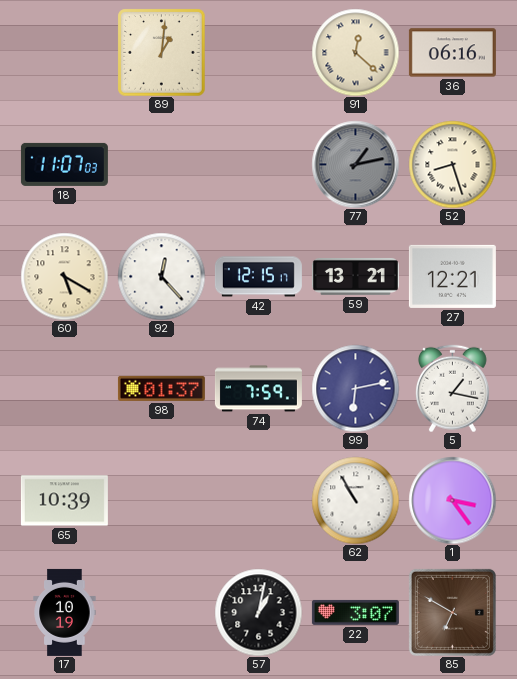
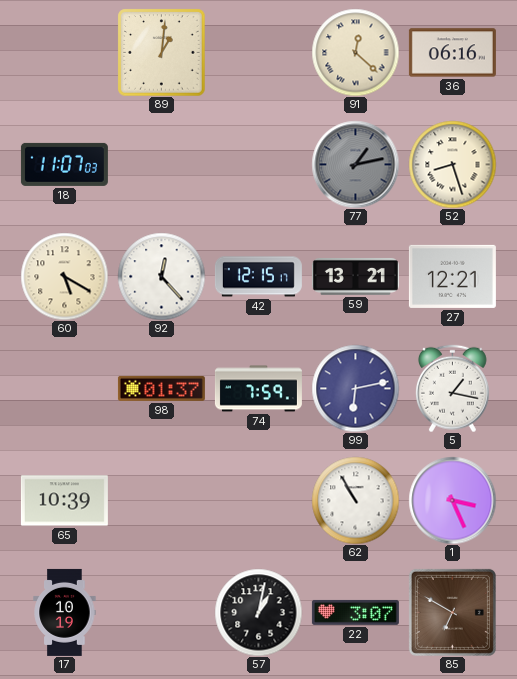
1: 3:24 -> 3:26 (452, 500)
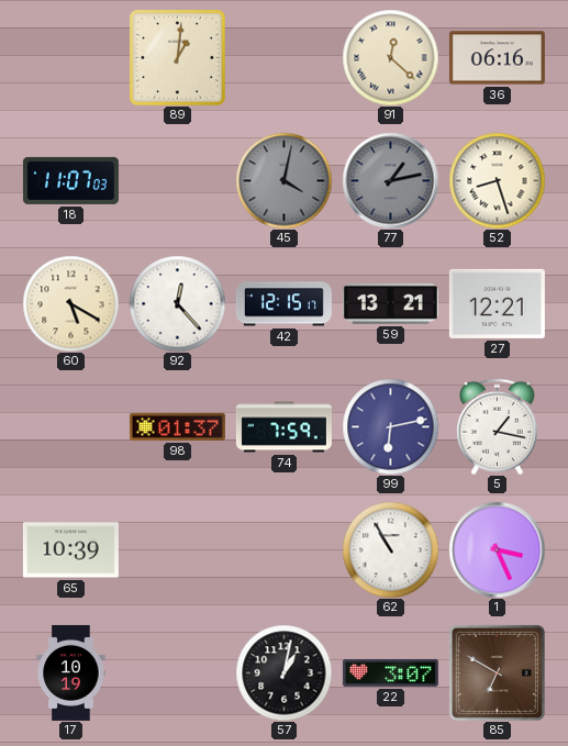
45: none -> 4:02 (283, 180)
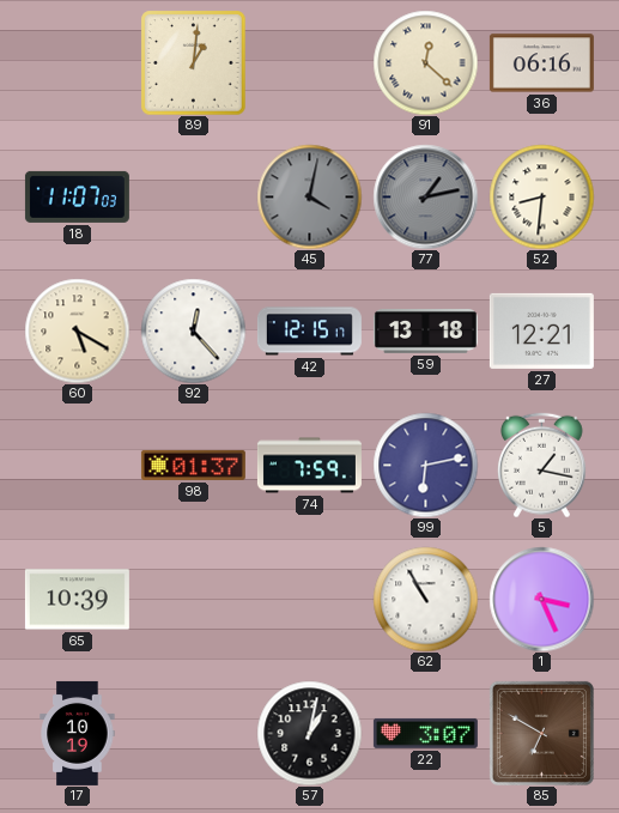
52: 8:27 -> 8:31 (541, 196)
59: 13:21 -> 13:18 (425, 330)
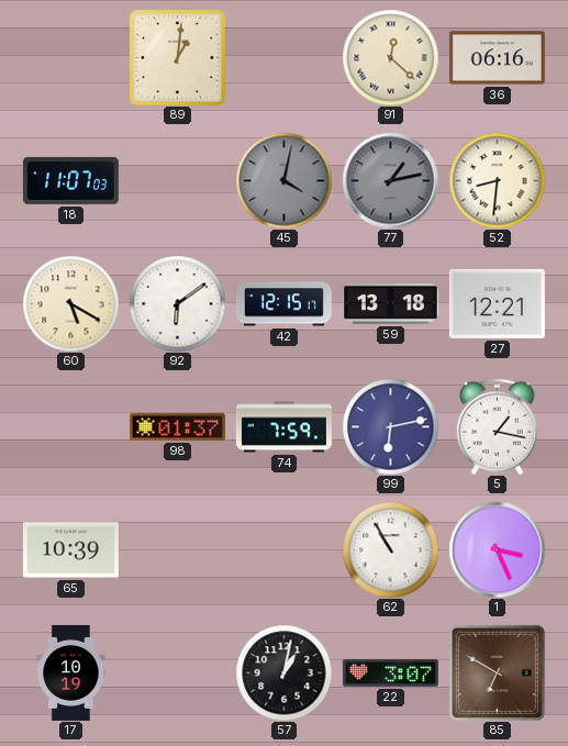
92: 12:23 -> 6:09 (177, 303)
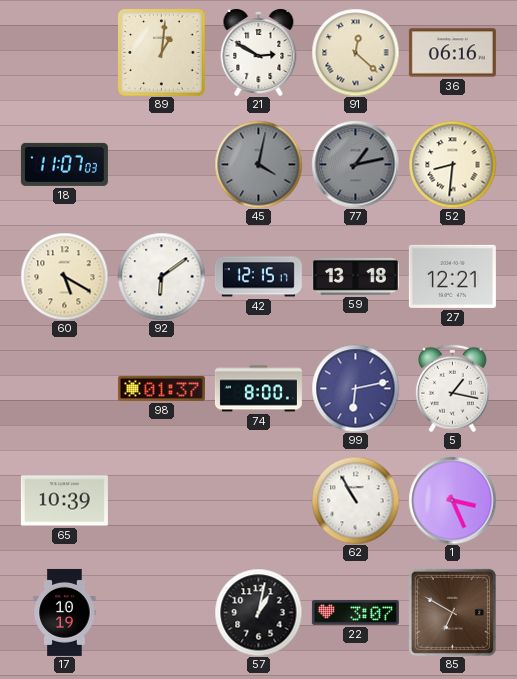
21: none -> 2:50 (259, 53)
74: 7:59 -> 8:00 (258, 389)
